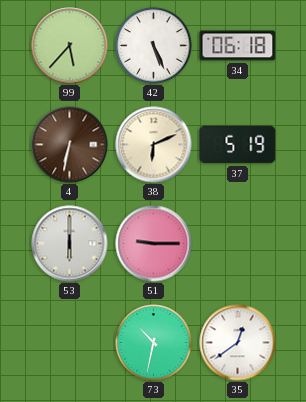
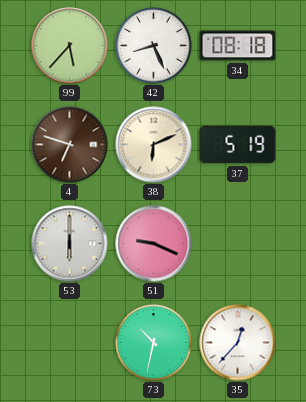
42: 5:26 -> 8:26 (154, 46)
34: 06:18 -> 08:18 (238, 46)
4: 6:32 -> 6:48 (70, 145)
51: 9:15 -> 9:19 (154, 244)
35: 12:39 -> 12:37 (238, 343)
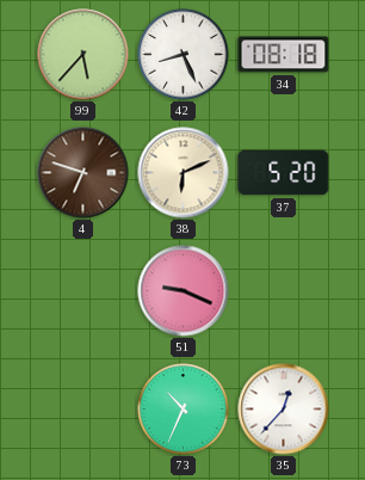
37: 5:19 -> 5:20 (284, 173)
53: 6:00 -> none (70, 244)
73: 10:32 -> 10:34 (184, 410)
